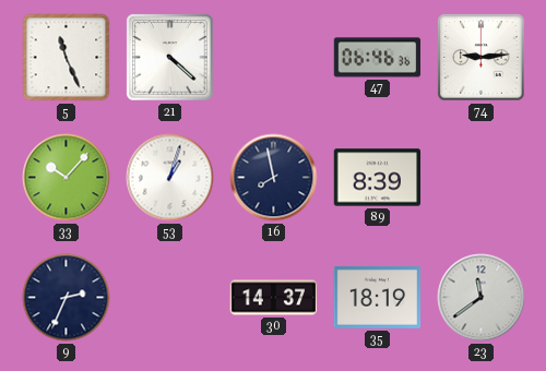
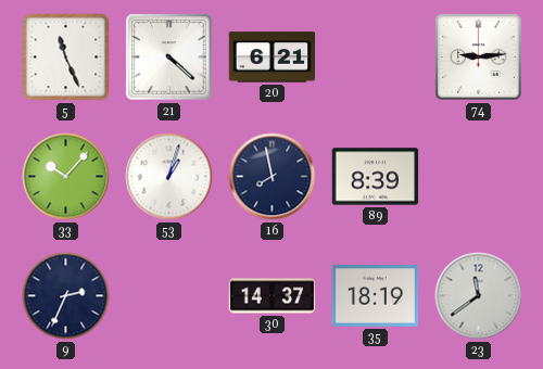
20: none -> 6:21 (273, 58)
47: 06:46 -> none (378, 58)
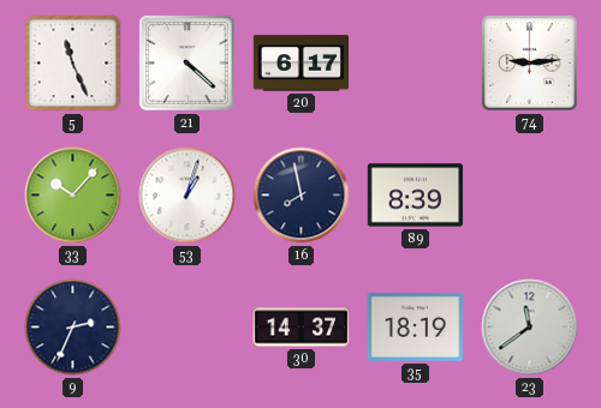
20: 6:21 -> 6:17 (302, 64)
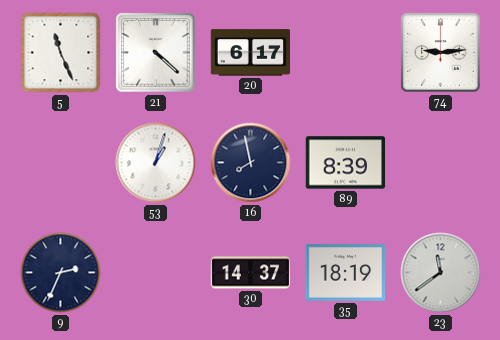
33: 10:07 -> none (73, 196)
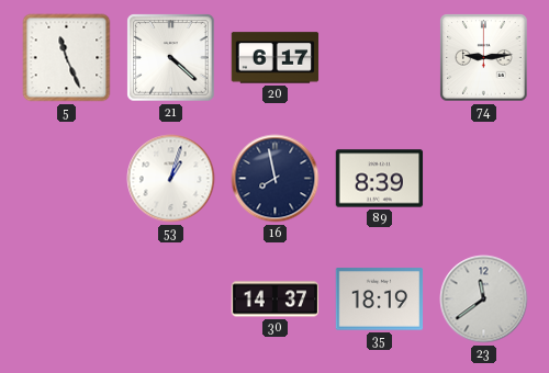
9: 2:34 -> none (61, 273)
